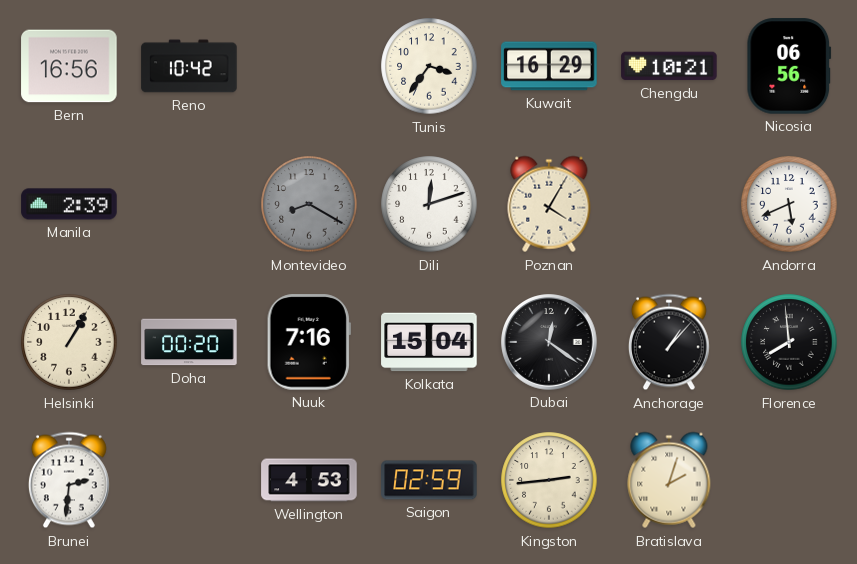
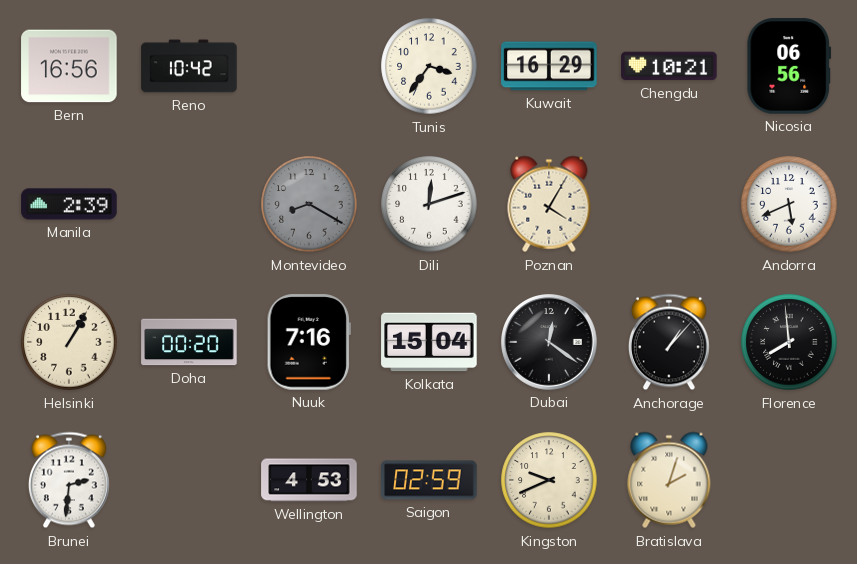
Kingston: 2:44 -> 9:41 (549, 480)
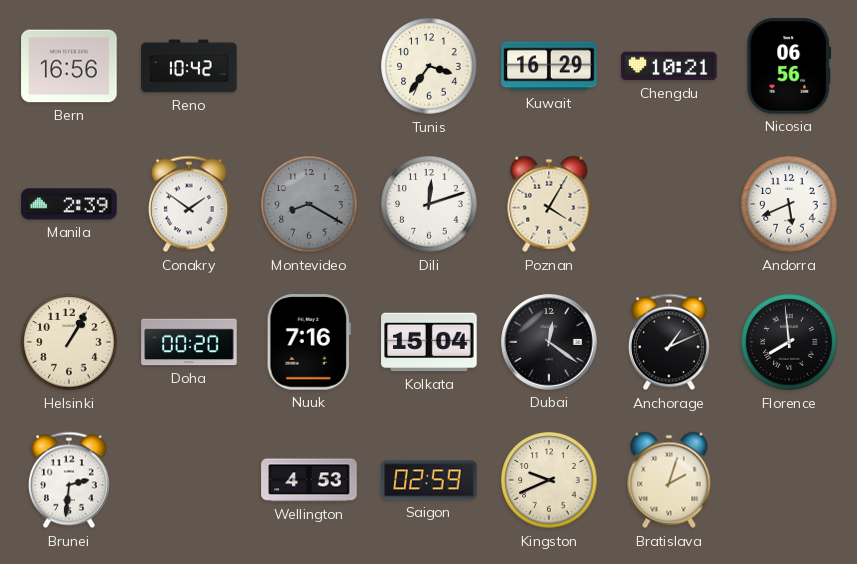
Conakry: none -> 1:51 (189, 204)
Anchorage: 1:07 -> 1:11 (669, 342)
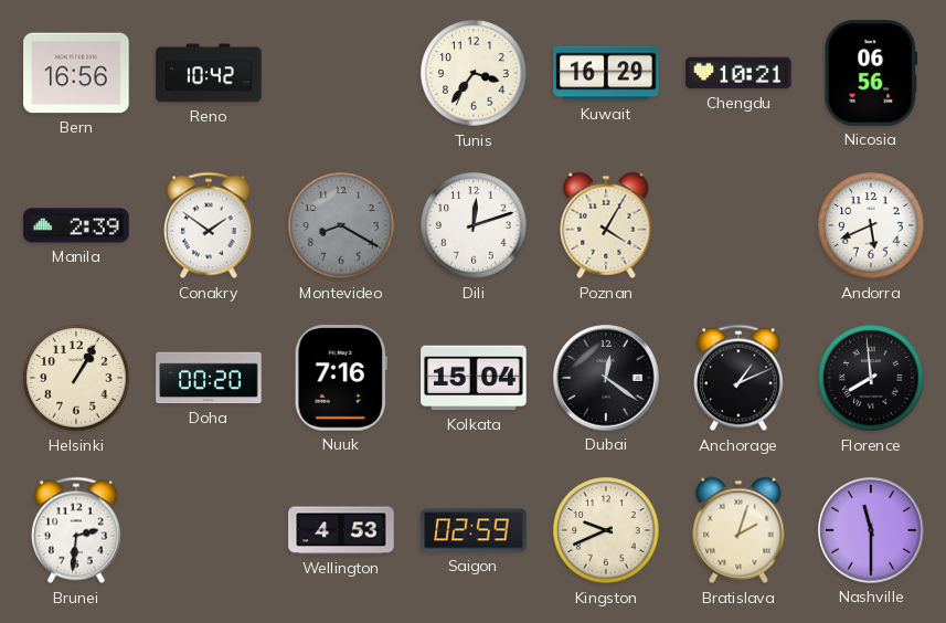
Nashville: none -> 11:30 (871, 530)
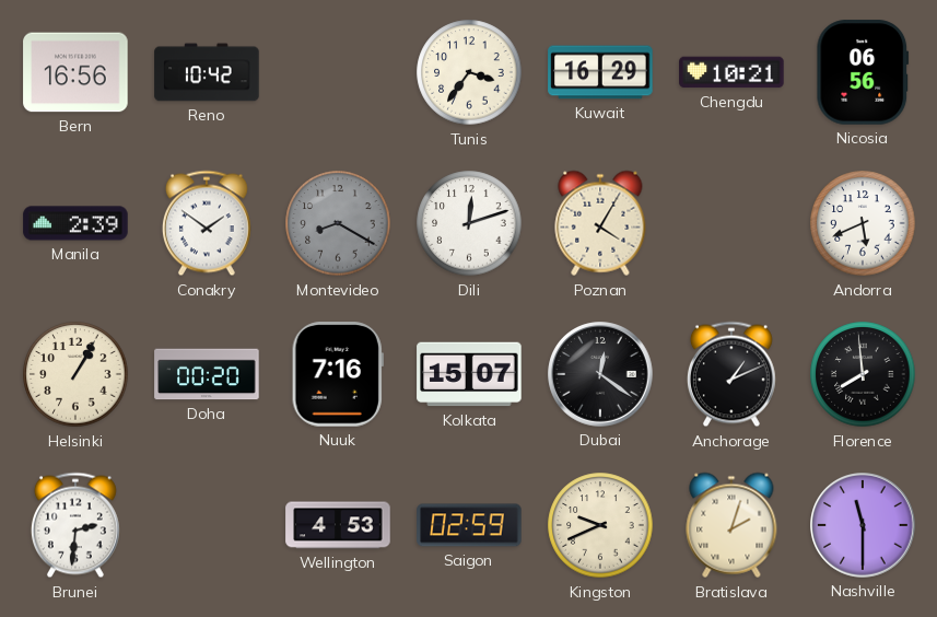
Kolkata: 15:04 -> 15:07 (469, 374)
